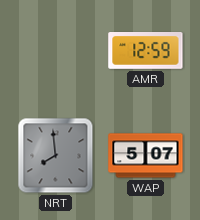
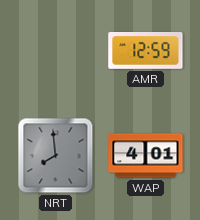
WAP: 5:07 -> 4:01 (146, 156)
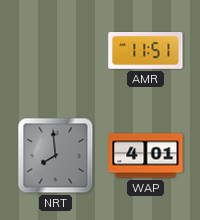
AMR: 12:59 -> 11:51 (146, 51)
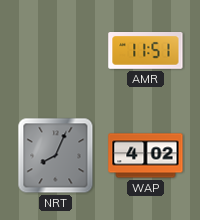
NRT: 7:59 -> 8:04 (56, 156)
WAP: 4:01 -> 4:02 (146, 156)
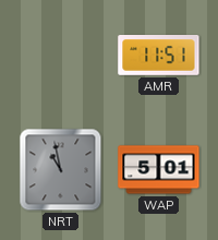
NRT: 8:04 -> 10:58 (61, 170)
WAP: 4:02 -> 5:01 (159, 170)
